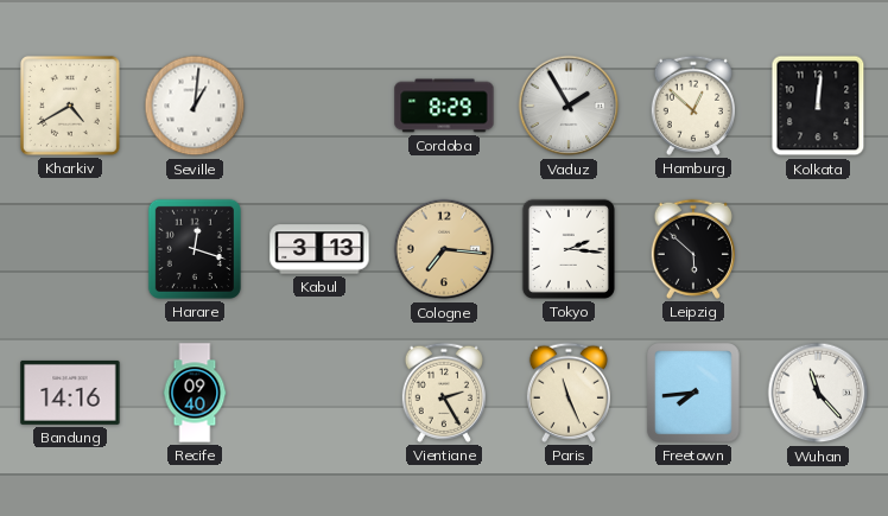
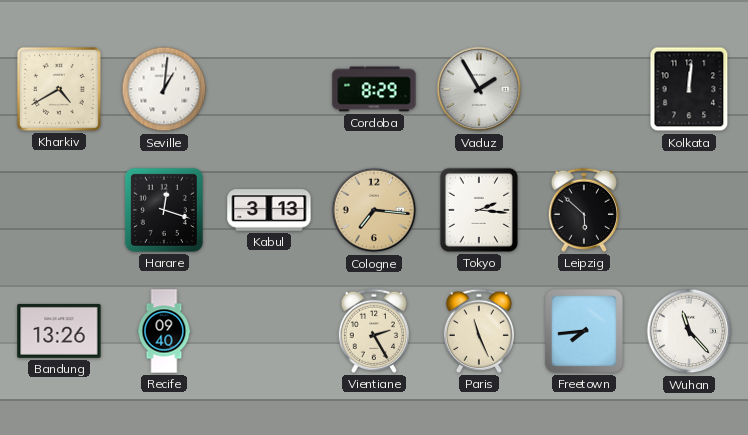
Hamburg: 12:52 -> none (693, 106)
Bandung: 14:16 -> 13:26 (59, 331)
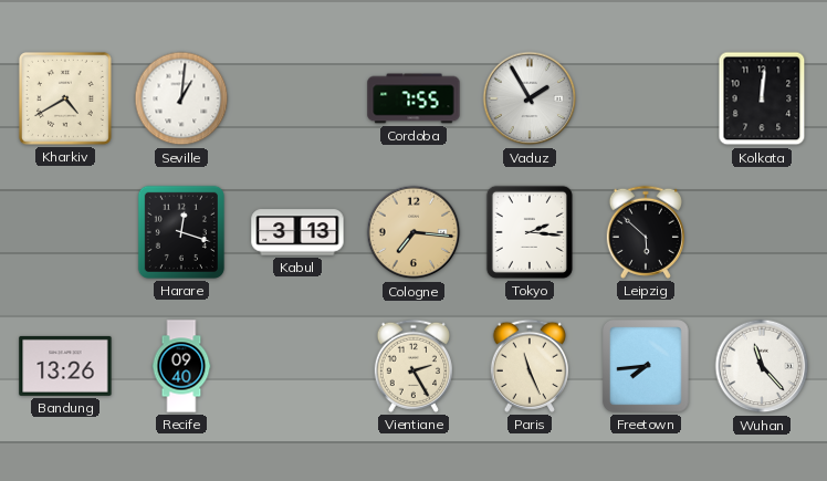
Cordoba: 8:29 -> 7:55 (414, 98)
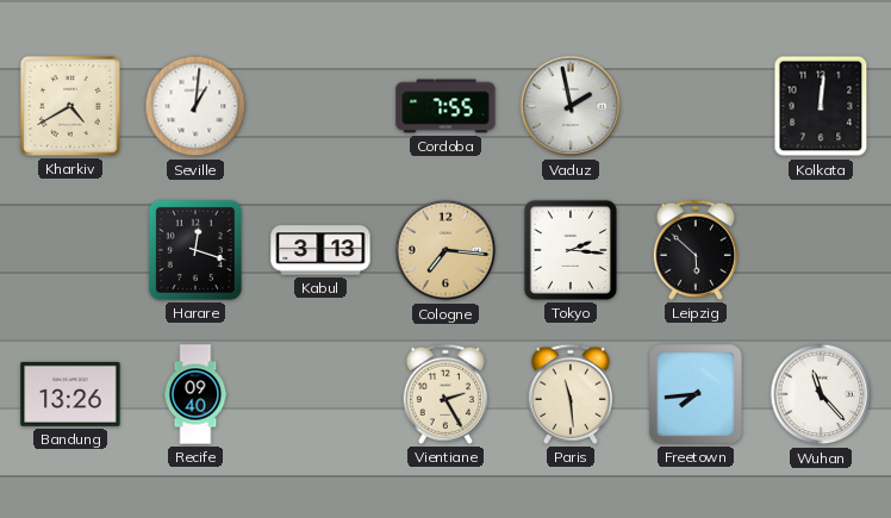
Vaduz: 1:55 -> 1:58 (571, 106)
Paris: 11:26 -> 11:29 (571, 394)
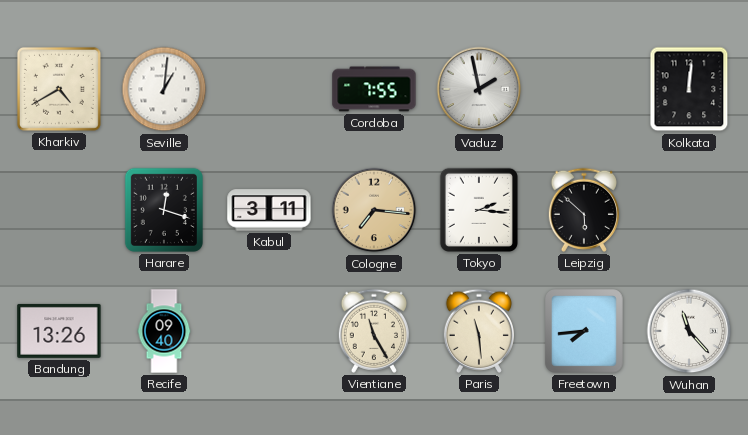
Kabul: 3:13 -> 3:11 (269, 210)
Vientiane: 2:25 -> 11:25 (374, 331)
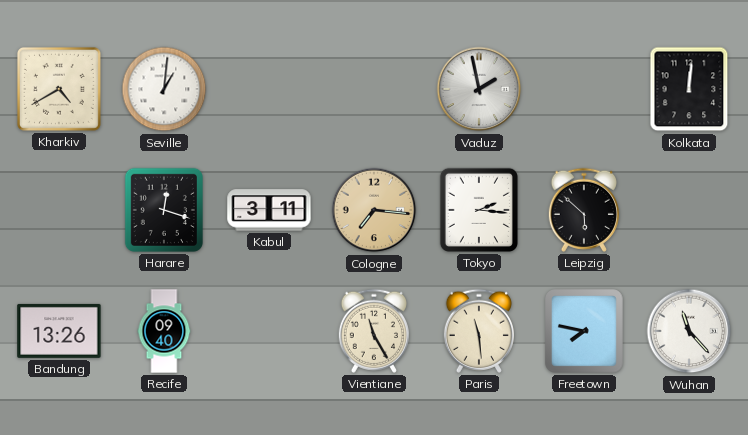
Cordoba: 7:55 -> none (374, 89)
Freetown: 7:44 -> 7:47 (584, 331)
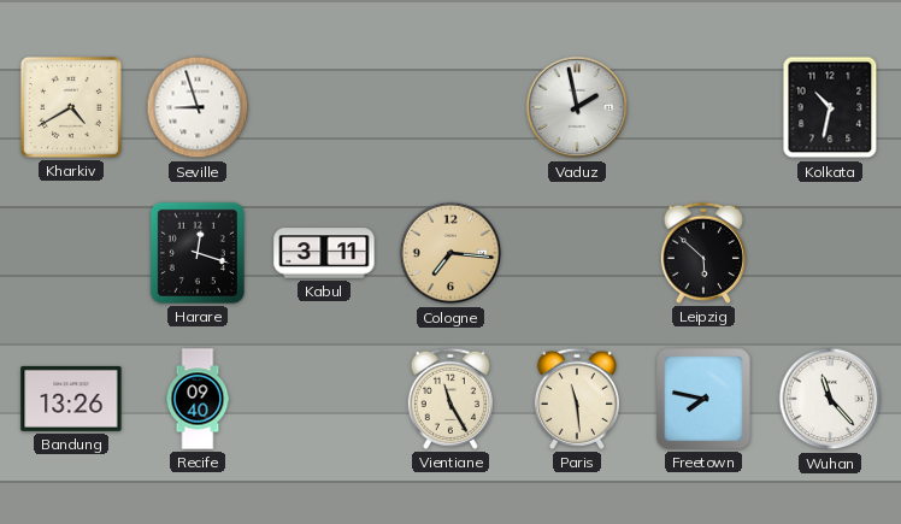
Seville: 1:01 -> 8:57 (198, 107)
Kolkata: 12:01 -> 10:32 (830, 107)
Tokyo: 2:16 -> none (479, 210)
